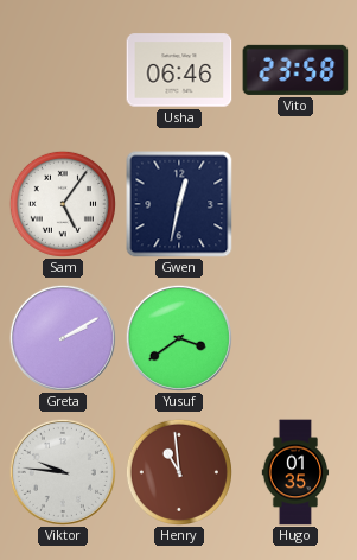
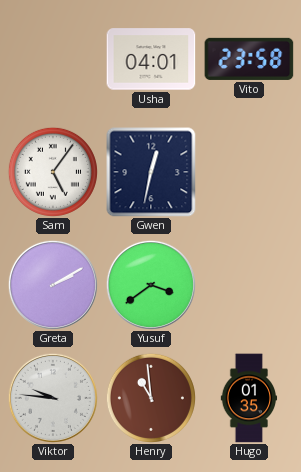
Usha: 06:46 -> 04:01 (151, 59)
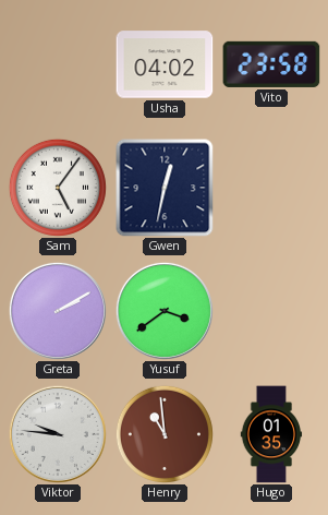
Usha: 04:01 -> 04:02 (165, 64)
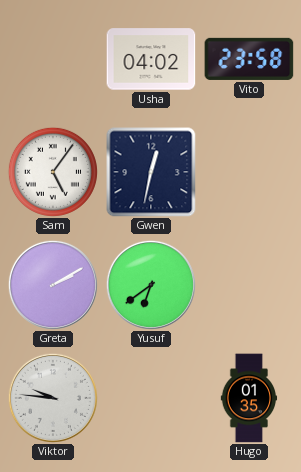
Yusuf: 3:39 -> 6:39 (151, 285)
Henry: 10:59 -> none (165, 434)
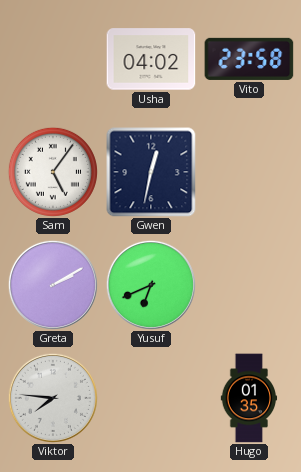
Yusuf: 6:39 -> 6:41 (151, 285)
Viktor: 9:46 -> 7:46 (53, 398)
